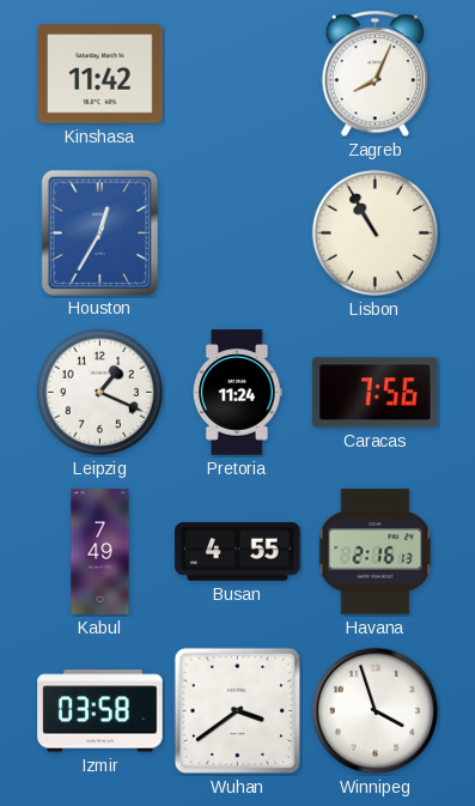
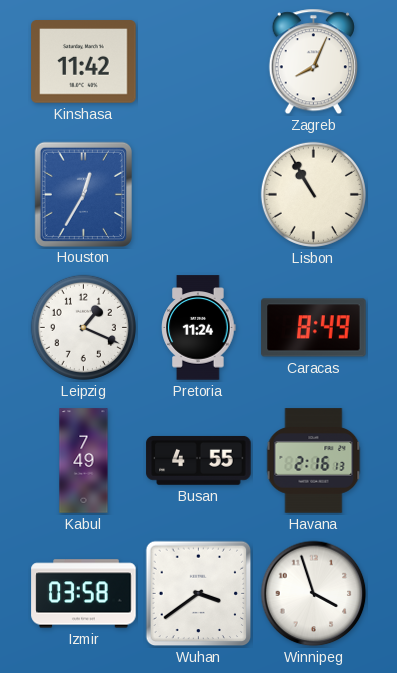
Caracas: 7:56 -> 8:49 (314, 328)
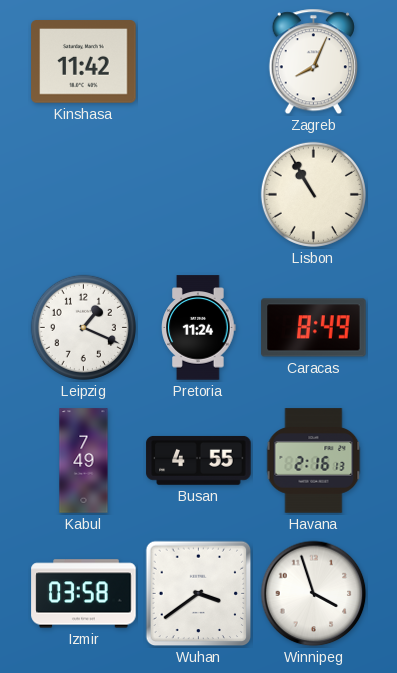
Houston: 12:35 -> none (83, 194)
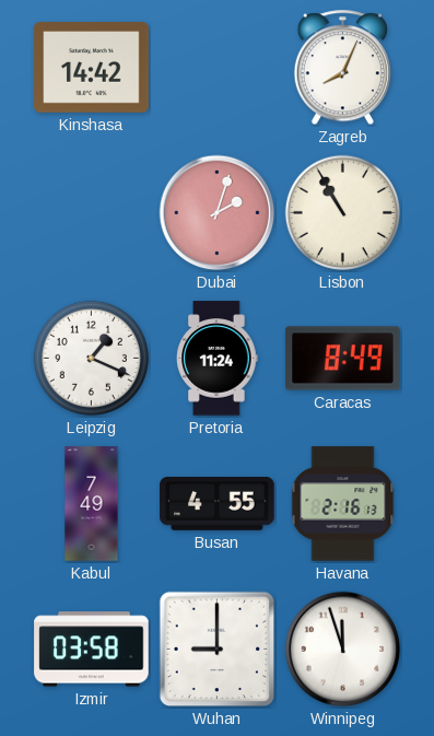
Kinshasa: 11:42 -> 14:42 (92, 68)
Dubai: none -> 2:03 (218, 213)
Wuhan: 3:39 -> 9:00 (218, 650)
Winnipeg: 3:57 -> 11:57 (343, 650)
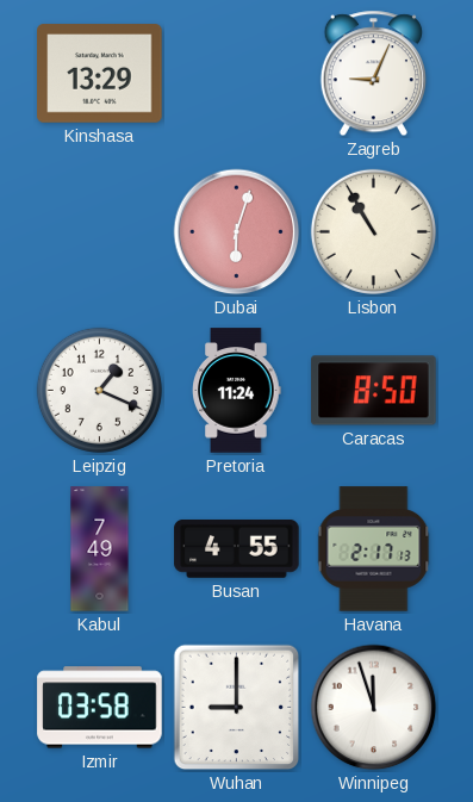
Kinshasa: 14:42 -> 13:29 (100, 74)
Zagreb: 8:04 -> 9:04 (373, 74)
Dubai: 2:03 -> 6:03 (237, 232)
Caracas: 8:49 -> 8:50 (374, 391)
Havana: 2:16 -> 2:17 (374, 549)
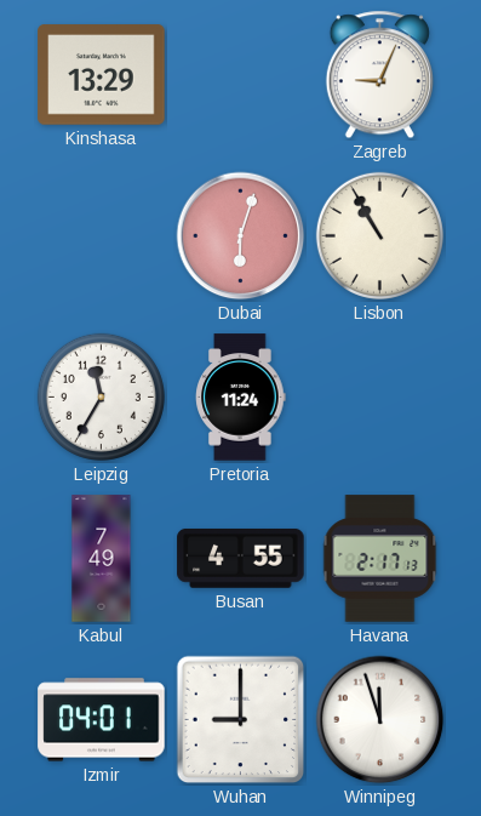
Leipzig: 1:19 -> 11:35 (101, 396)
Caracas: 8:50 -> none (374, 391)
Izmir: 03:58 -> 04:01 (102, 720)
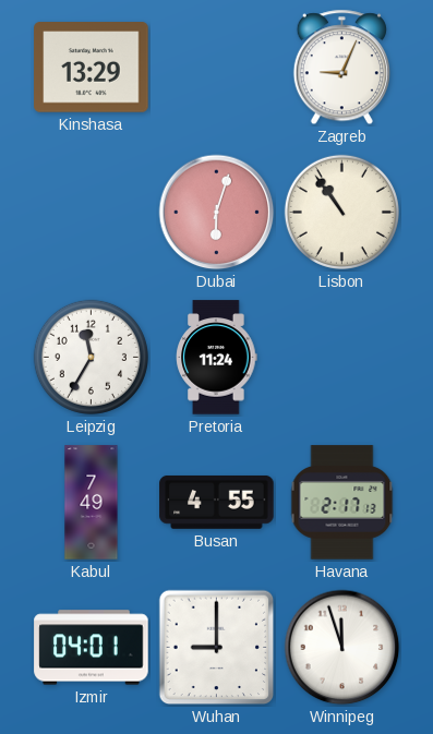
Lisbon: 10:55 -> 10:54 (341, 212)
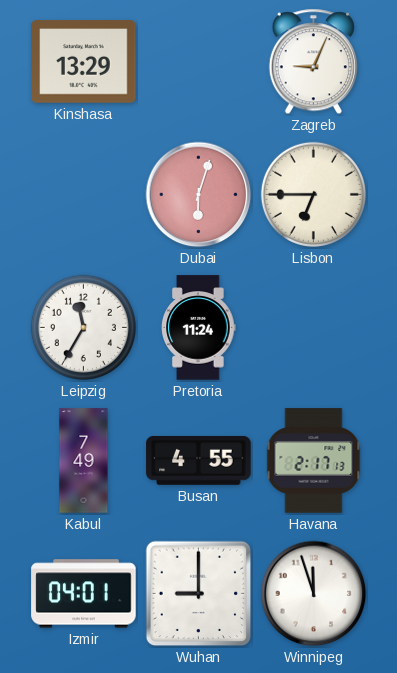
Lisbon: 10:54 -> 6:45 (313, 194)
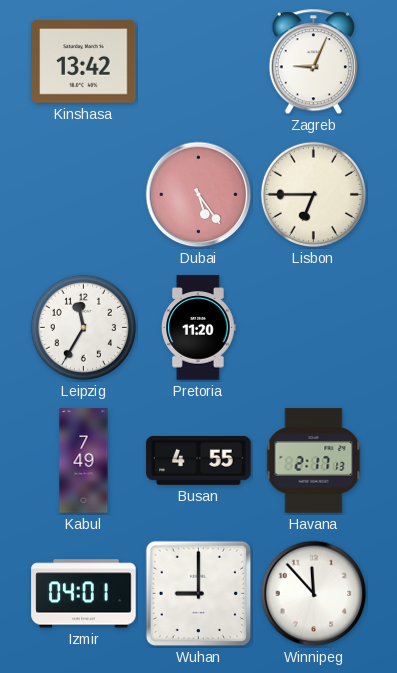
Kinshasa: 13:29 -> 13:42 (84, 62)
Dubai: 6:03 -> 5:24 (199, 195)
Pretoria: 11:24 -> 11:20 (199, 328)
Winnipeg: 11:57 -> 11:53 (314, 594)
